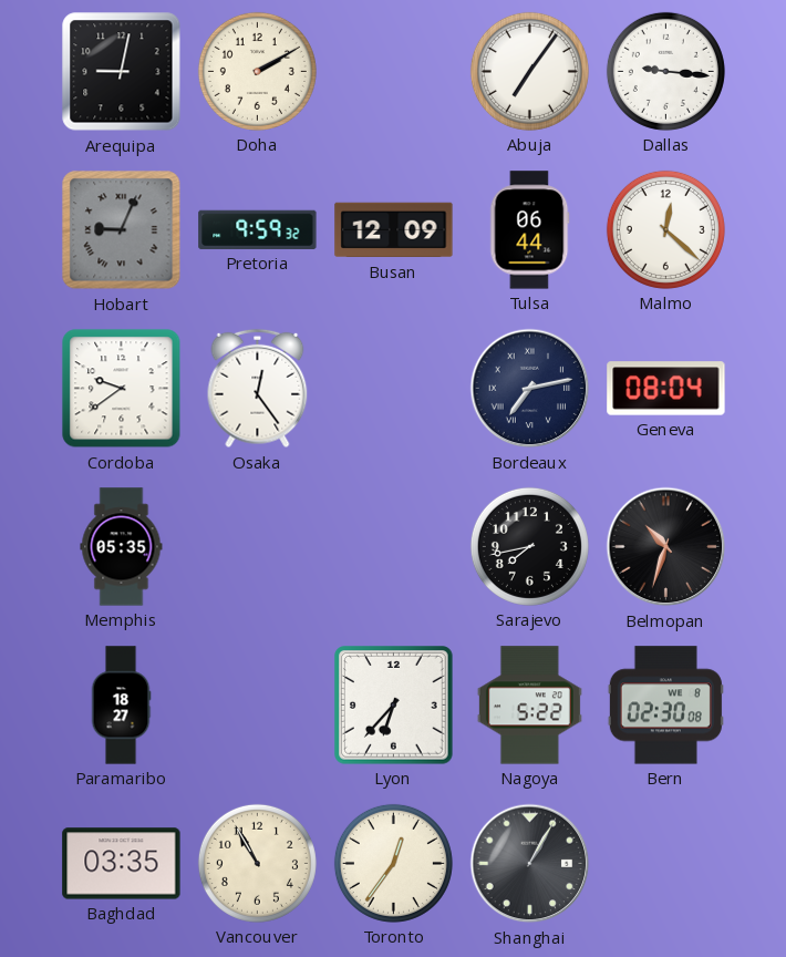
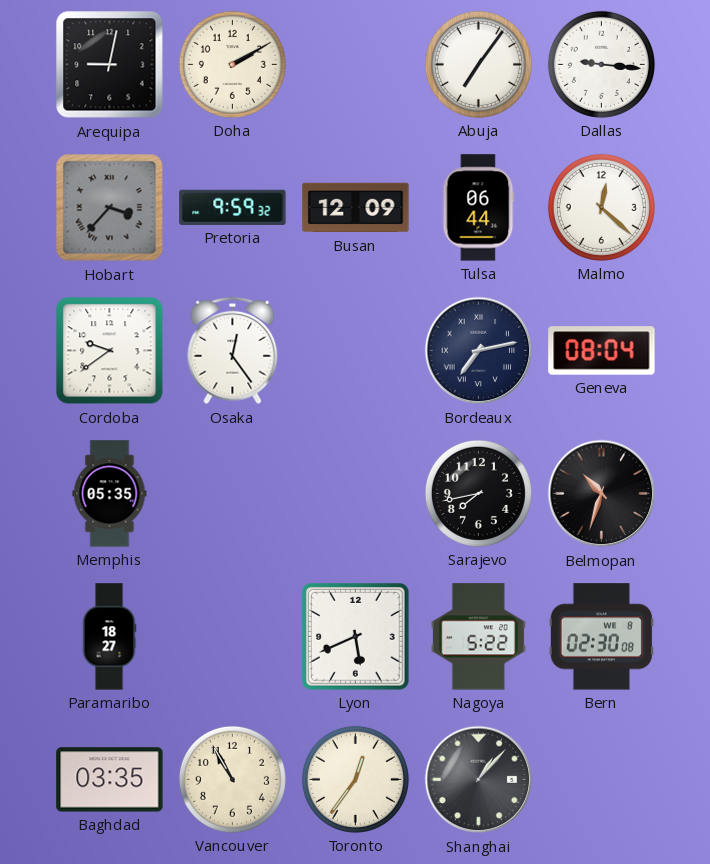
Hobart: 9:04 -> 3:37 (110, 208)
Lyon: 6:37 -> 5:41 (356, 637)
Shanghai: 1:05 -> 1:07 (479, 780)
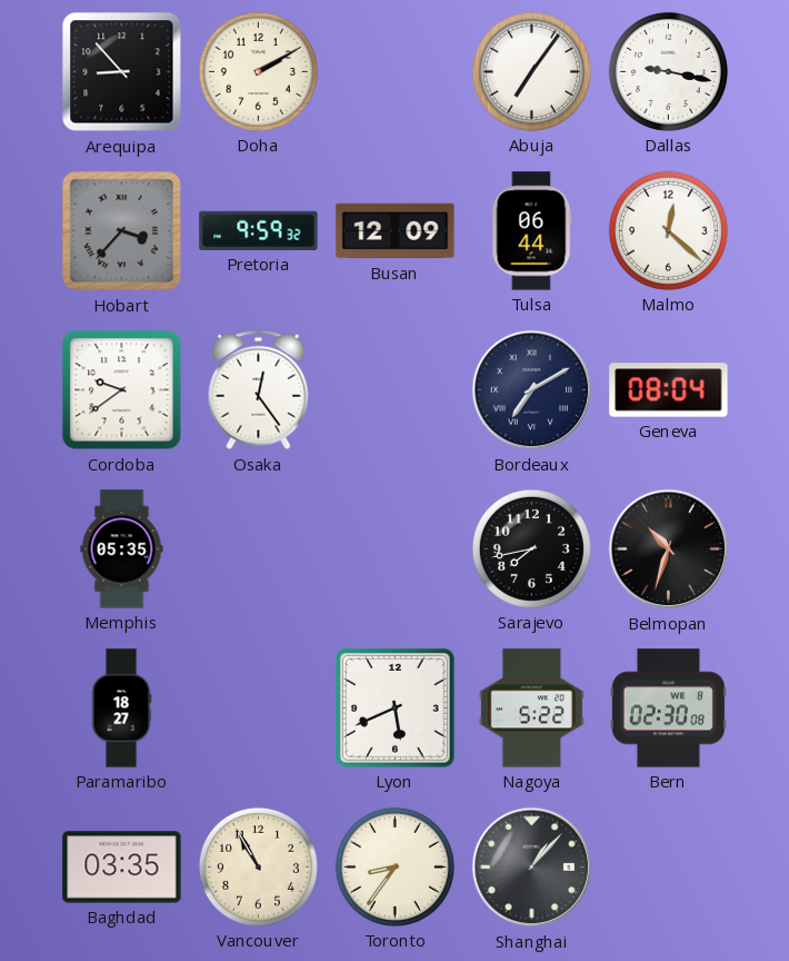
Arequipa: 9:02 -> 8:53 (122, 72)
Dallas: 9:16 -> 9:17 (668, 71)
Bordeaux: 7:13 -> 7:10 (532, 390)
Toronto: 12:36 -> 8:36 (394, 866)
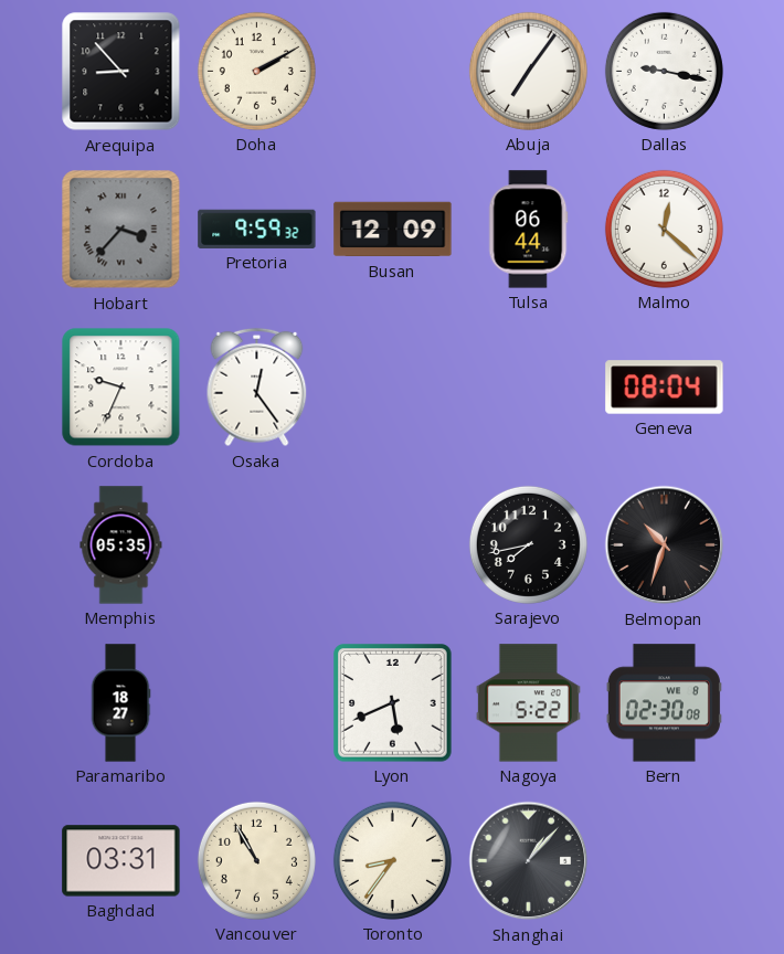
Cordoba: 9:39 -> 9:34 (121, 388)
Bordeaux: 7:10 -> none (532, 390)
Baghdad: 03:35 -> 03:31 (121, 861)
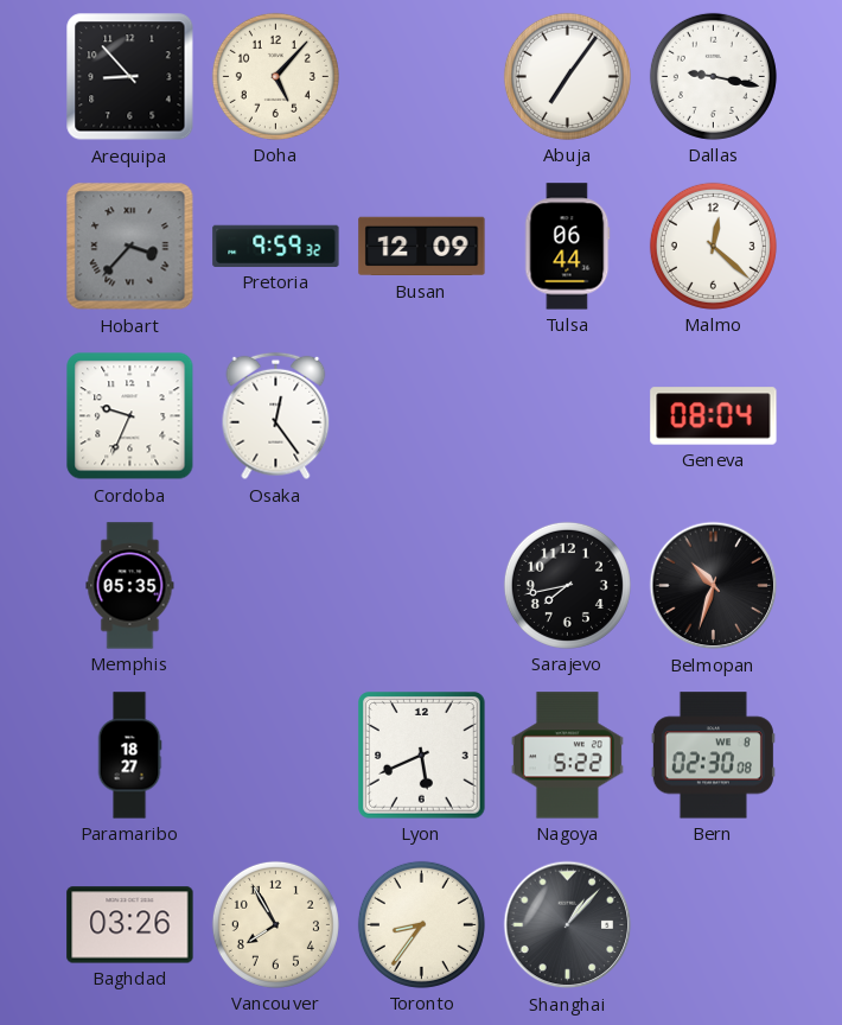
Doha: 2:10 -> 5:07 (275, 76)
Baghdad: 03:31 -> 03:26 (130, 925)
Vancouver: 10:55 -> 7:55 (275, 924)
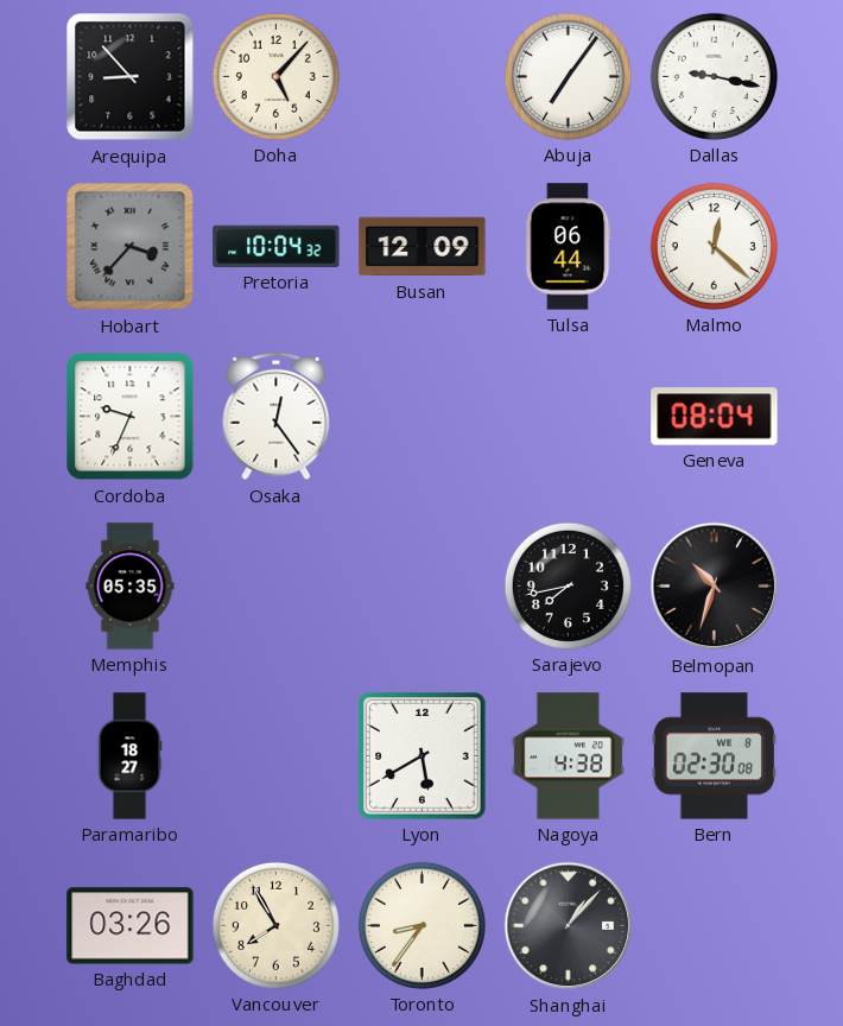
Pretoria: 9:59 -> 10:04 (277, 246)
Lyon: 5:41 -> 5:40 (423, 756)
Nagoya: 5:22 -> 4:38 (568, 756)
